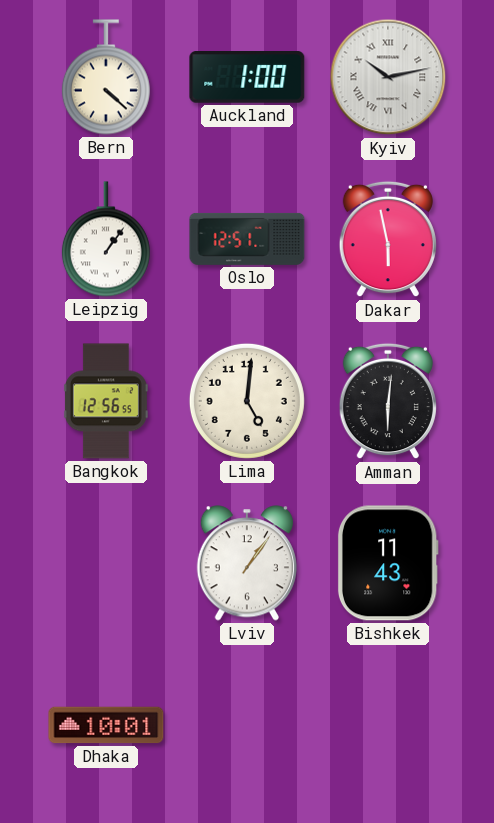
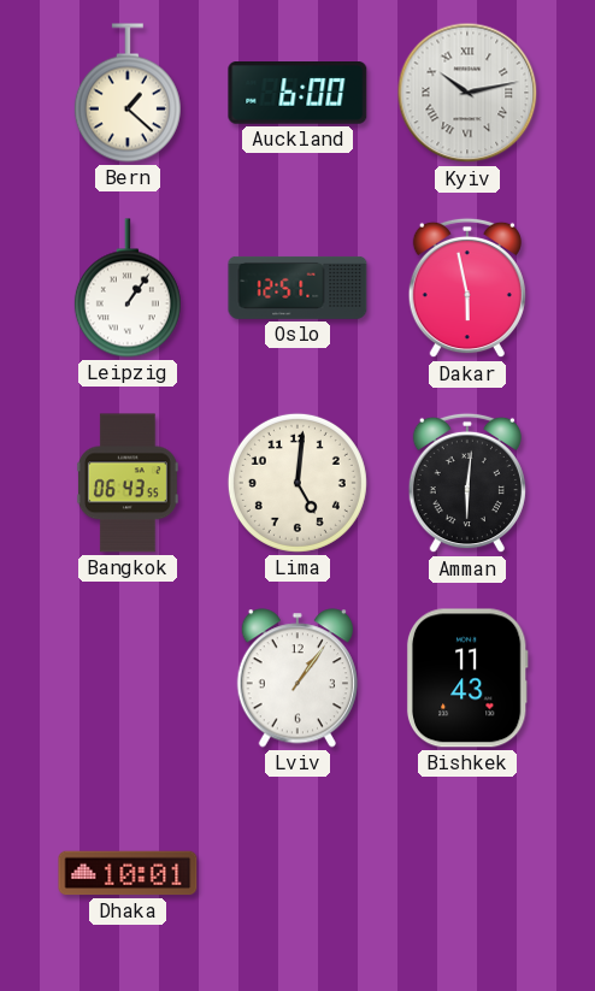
Bern: 4:22 -> 1:22 (128, 93)
Auckland: 1:00 -> 6:00 (297, 94)
Bangkok: 12:56 -> 06:43 (128, 483)
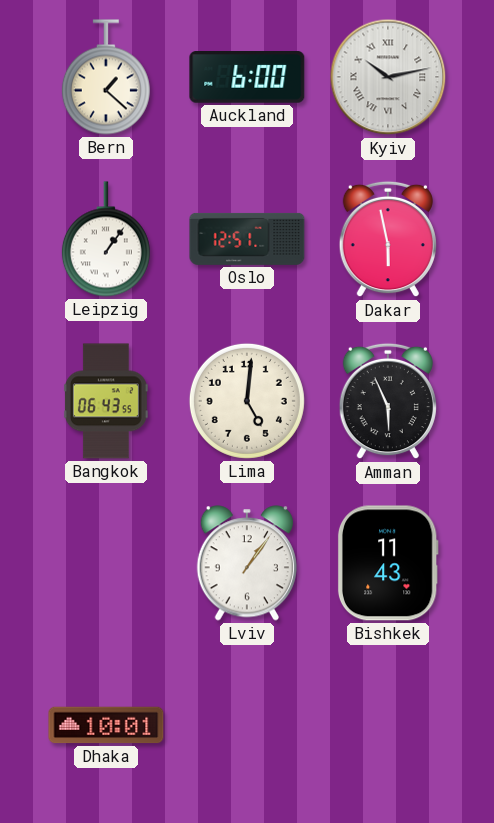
Amman: 6:01 -> 5:56 (388, 401)
